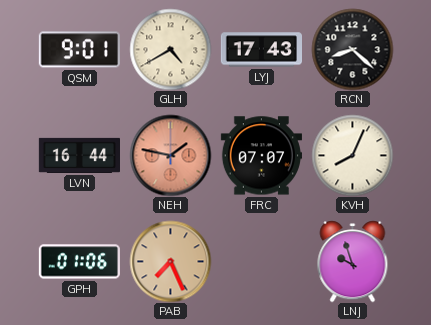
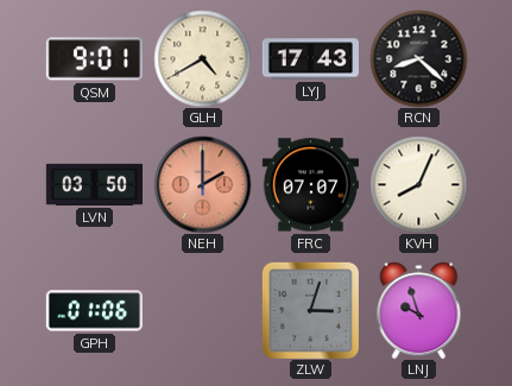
LVN: 16:44 -> 03:50 (94, 184)
NEH: 1:47 -> 2:00 (202, 184)
PAB: 7:26 -> none (170, 261)
ZLW: none -> 3:03 (310, 310)
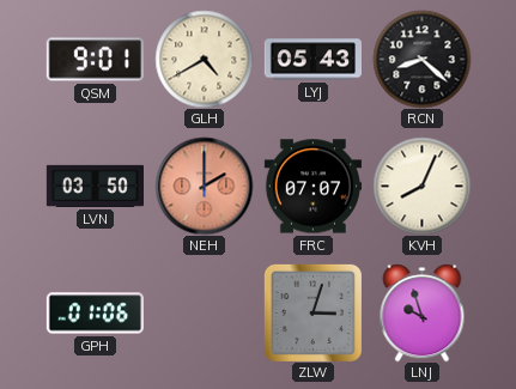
LYJ: 17:43 -> 05:43 (312, 60)
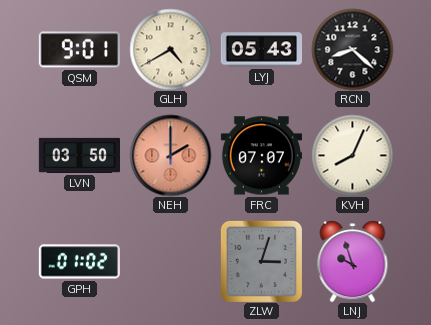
GPH: 01:06 -> 01:02 (79, 262)
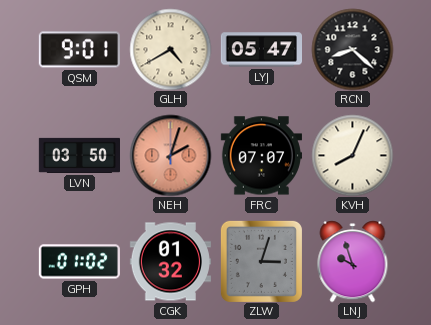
LYJ: 05:43 -> 05:47 (261, 50)
NEH: 2:00 -> 2:03 (170, 155)
CGK: none -> 01:32 (170, 262)
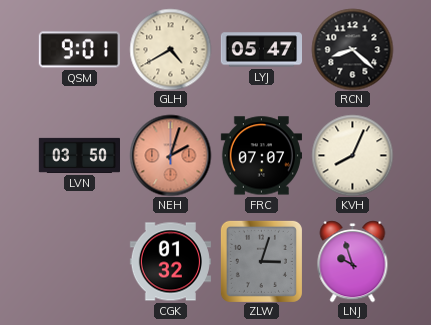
GPH: 01:02 -> none (79, 262)
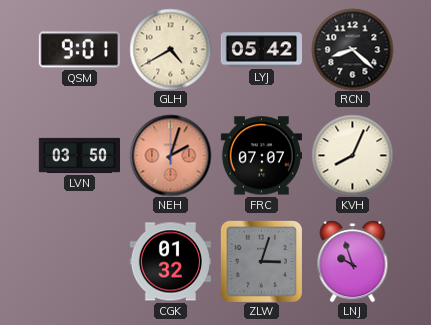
LYJ: 05:47 -> 05:42 (261, 50)
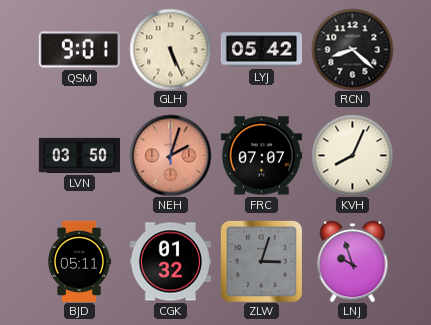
GLH: 4:40 -> 5:26 (170, 49)
BJD: none -> 05:11 (79, 261)
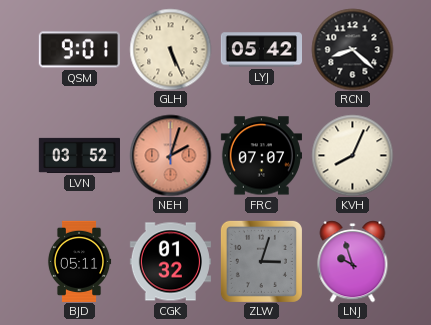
LVN: 03:50 -> 03:52 (79, 155)
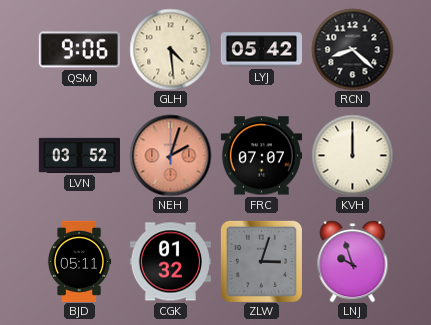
QSM: 9:01 -> 9:06 (79, 50)
GLH: 5:26 -> 4:29 (170, 49)
KVH: 8:04 -> 12:00 (352, 155)
